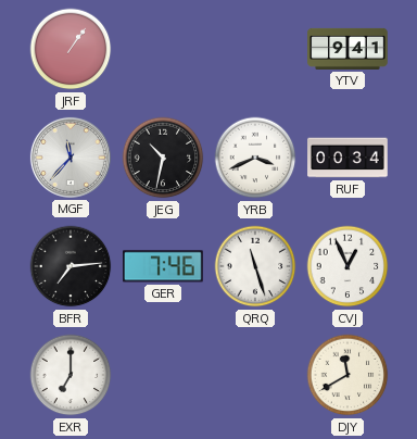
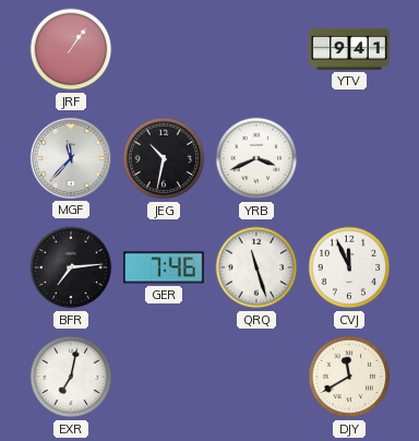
RUF: 00:34 -> none (347, 158)
CVJ: 12:56 -> 11:56 (349, 267)
EXR: 7:00 -> 7:02 (71, 377)
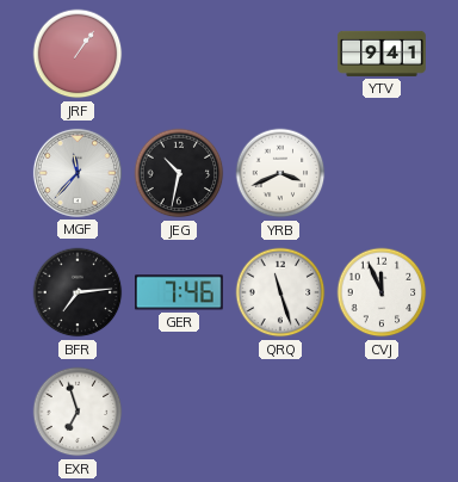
EXR: 7:02 -> 6:57 (78, 412)
DJY: 11:40 -> none (349, 377)
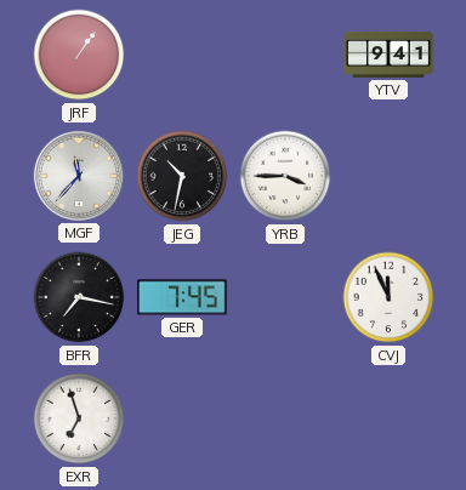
YRB: 3:41 -> 3:45 (285, 176)
BFR: 7:14 -> 7:17 (79, 297)
GER: 7:46 -> 7:45 (183, 297)
QRQ: 11:27 -> none (280, 292)
